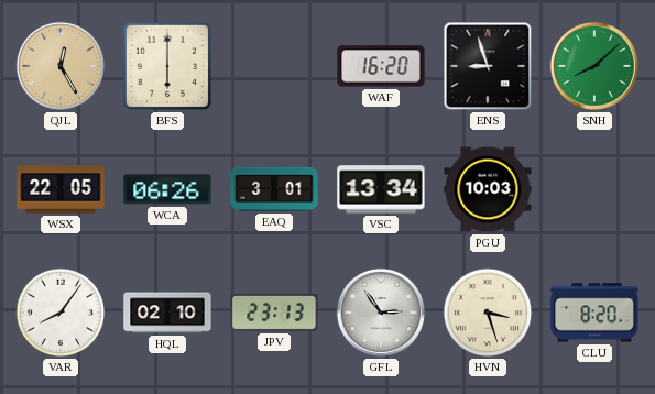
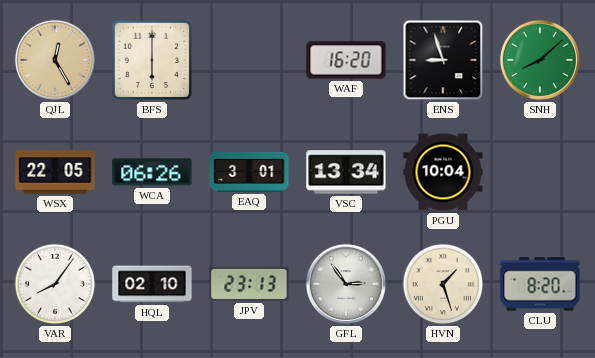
PGU: 10:03 -> 10:04 (443, 172)
HVN: 3:27 -> 1:27 (443, 284)
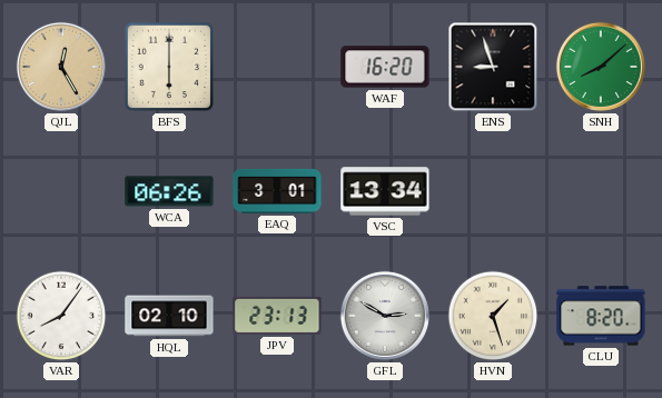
WSX: 22:05 -> none (55, 172)
PGU: 10:04 -> none (443, 172)
GFL: 2:54 -> 2:50 (385, 316)
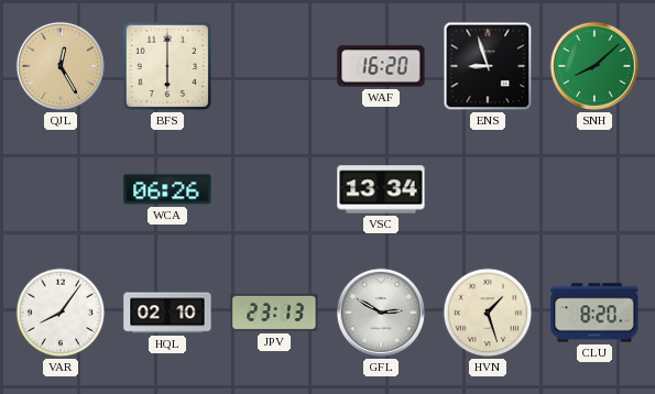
EAQ: 3:01 -> none (277, 191)
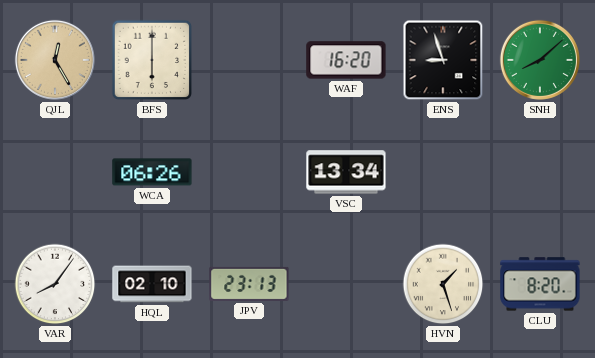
GFL: 2:50 -> none (381, 313)
